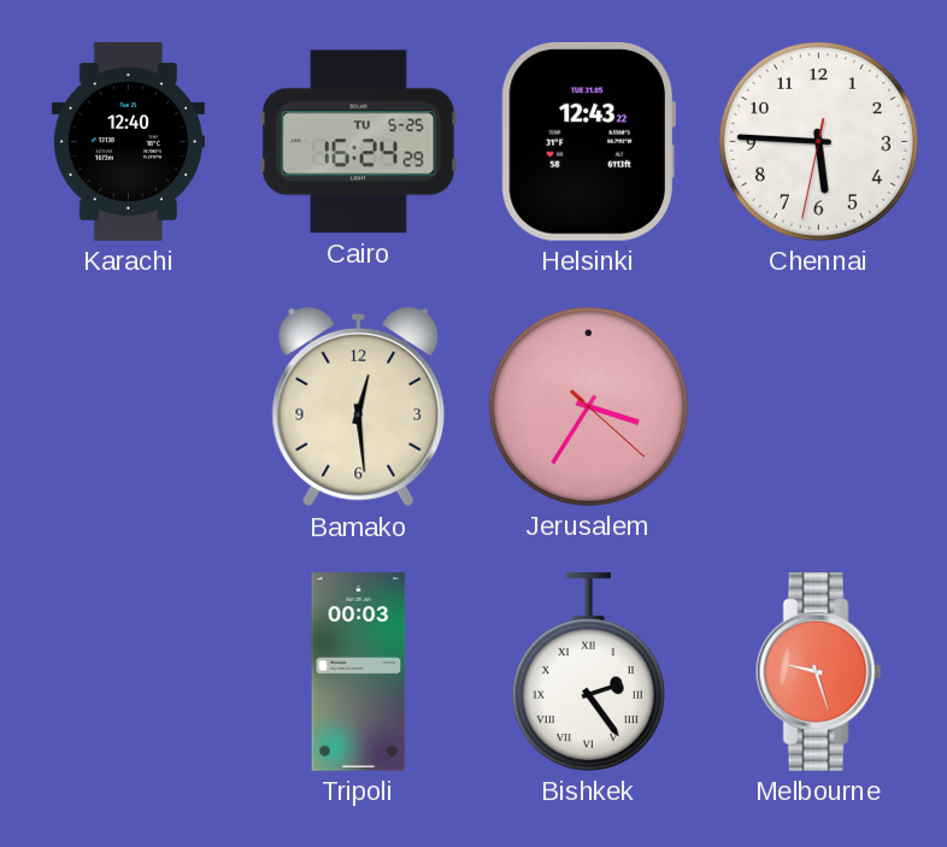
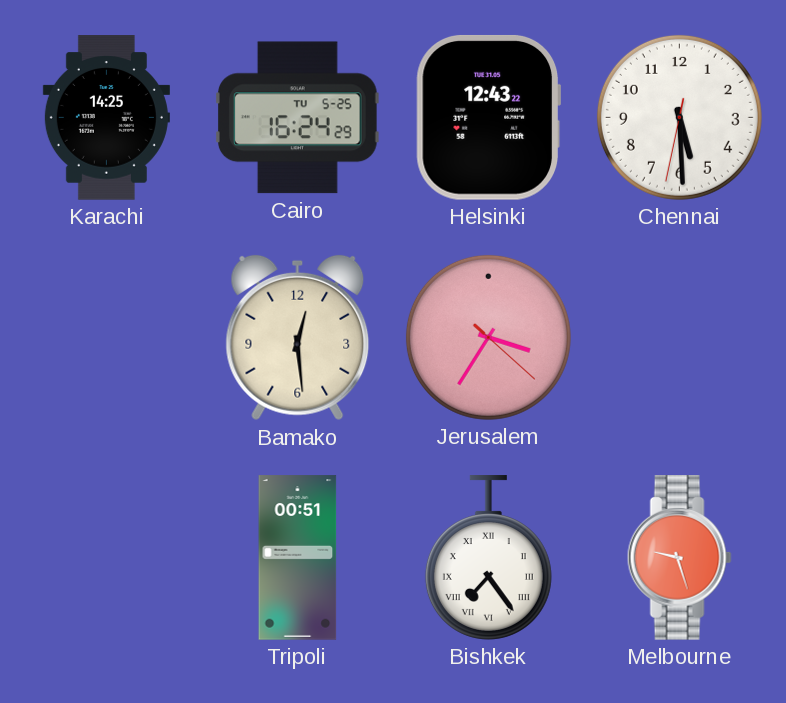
Karachi: 12:40 -> 14:25 (106, 118)
Chennai: 5:45 -> 5:29 (679, 117)
Tripoli: 00:03 -> 00:51 (298, 558)
Bishkek: 2:24 -> 7:24 (488, 558)
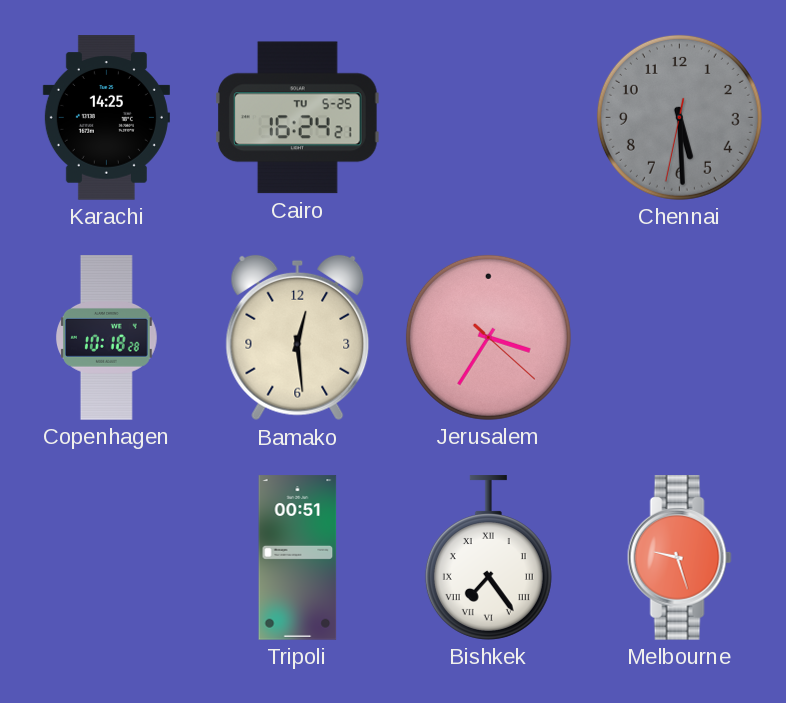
Cairo: 16:24:29 -> 16:24:21 (298, 118)
Helsinki: 12:43 -> none (488, 117)
Chennai dial: white -> grey (679, 117)
Copenhagen: none -> 10:18 (107, 338)
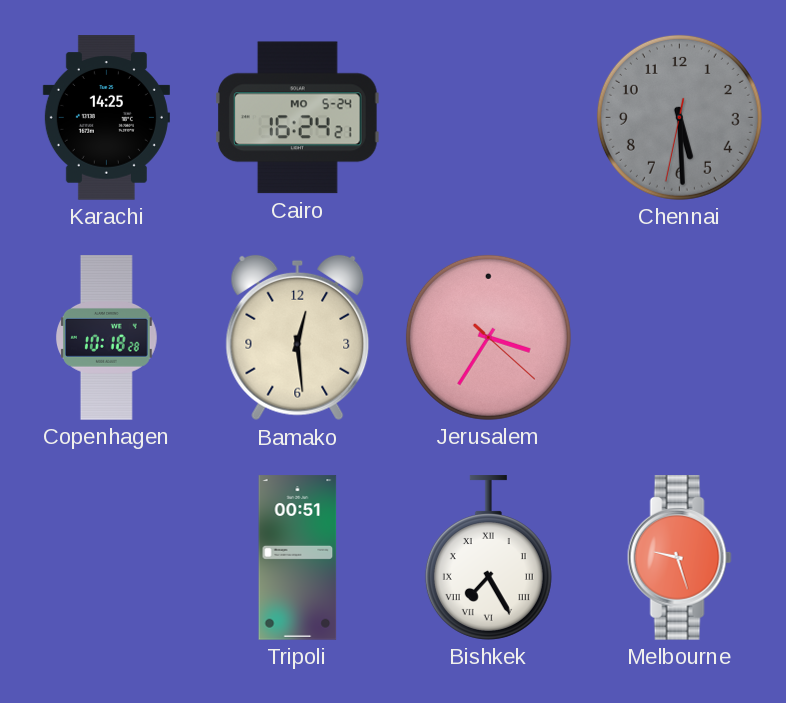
Cairo date: TU 5-25 -> MO 5-24 (298, 118)
Bishkek: 7:24 -> 7:25 (488, 558)
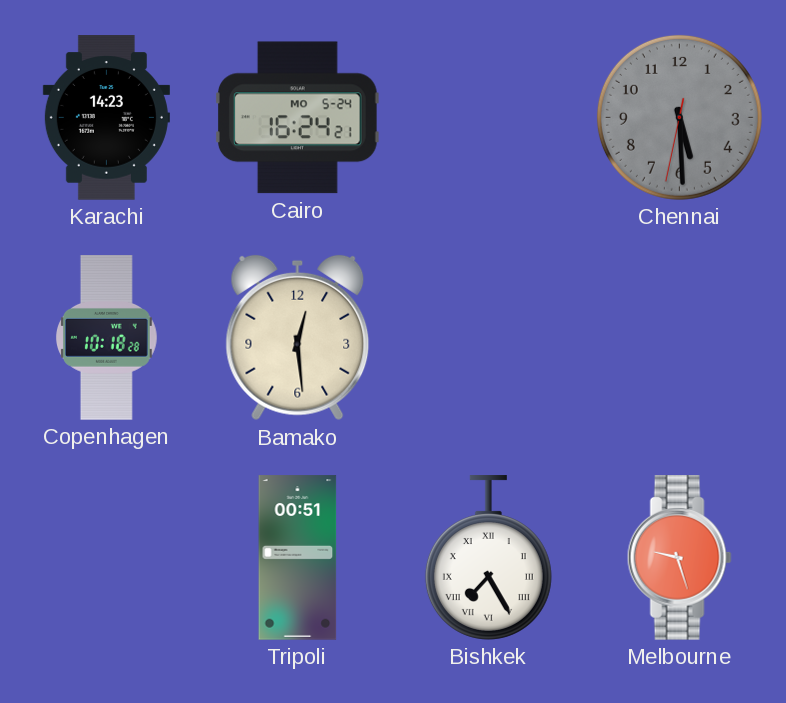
Karachi: 14:25 -> 14:23 (106, 118)
Jerusalem: 3:35 -> none (488, 337)
